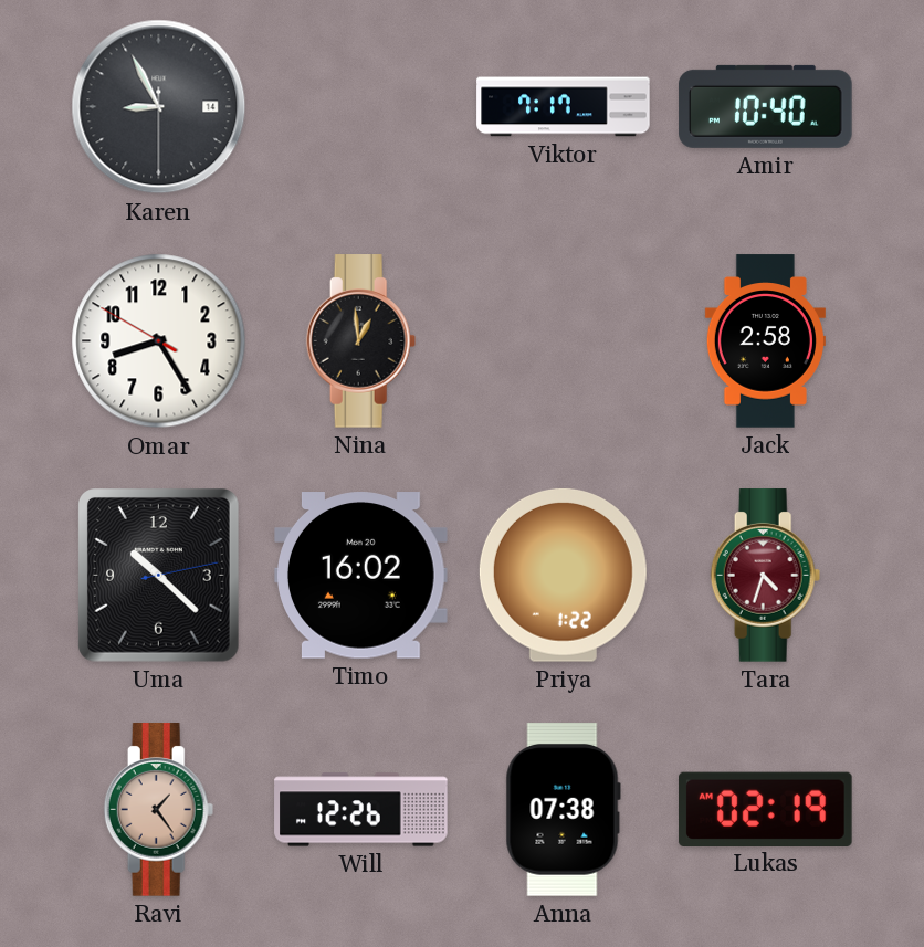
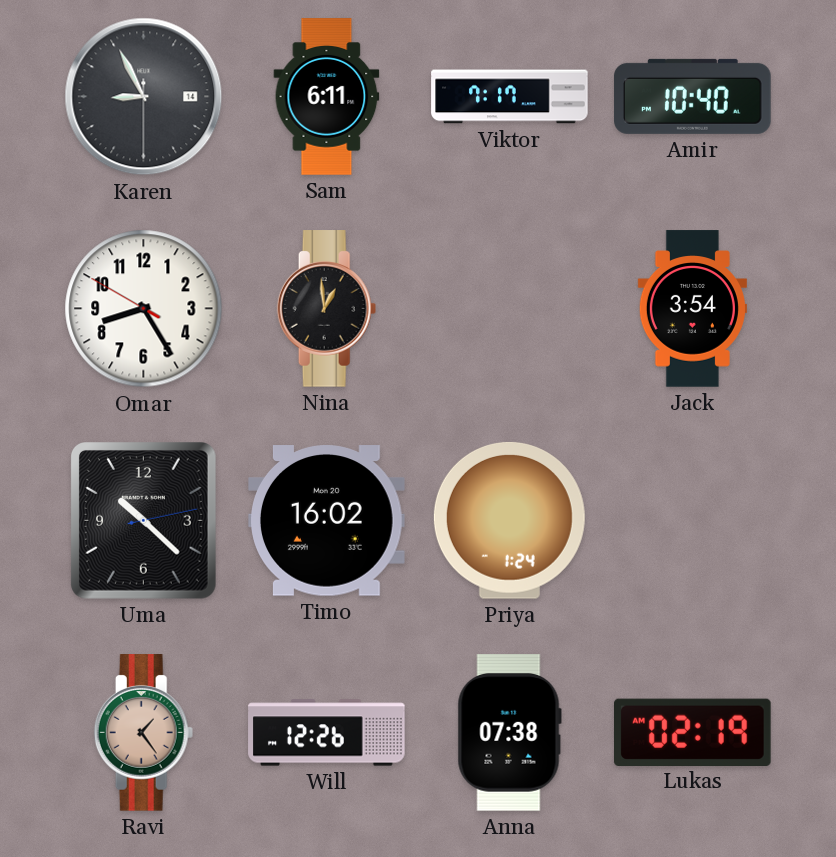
Sam: none -> 6:11 (327, 97)
Jack: 2:58 -> 3:54 (692, 309)
Priya: 1:22 -> 1:24 (509, 520)
Tara: 4:33 -> none (766, 576)
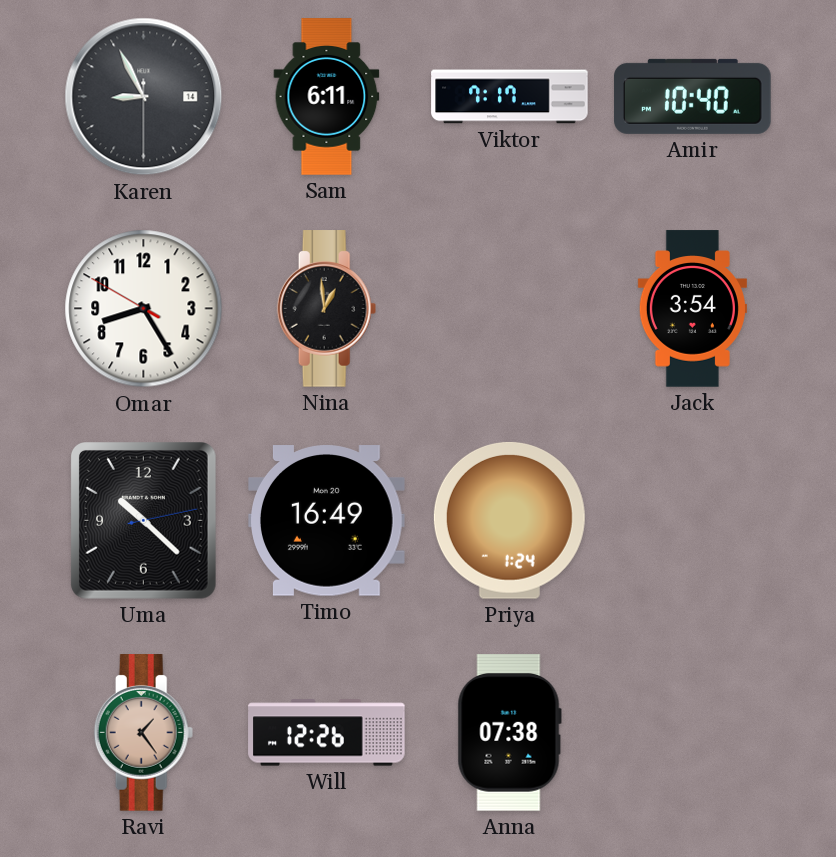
Timo: 16:02 -> 16:49 (327, 521)
Lukas: 02:19 -> none (693, 732)
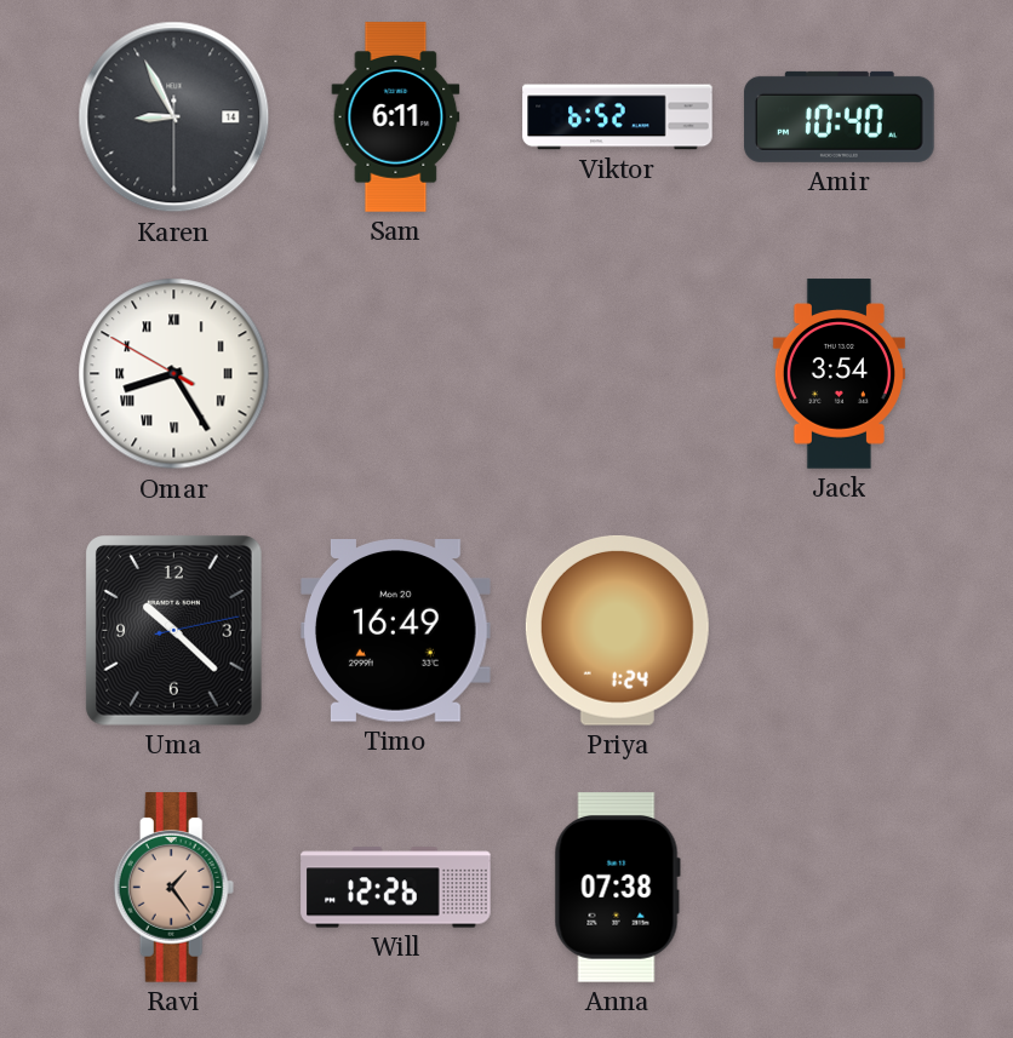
Viktor: 7:17 -> 6:52 (618, 117)
Omar numerals: Arabic -> Roman (174, 374)
Nina: 12:59 -> none (327, 309)
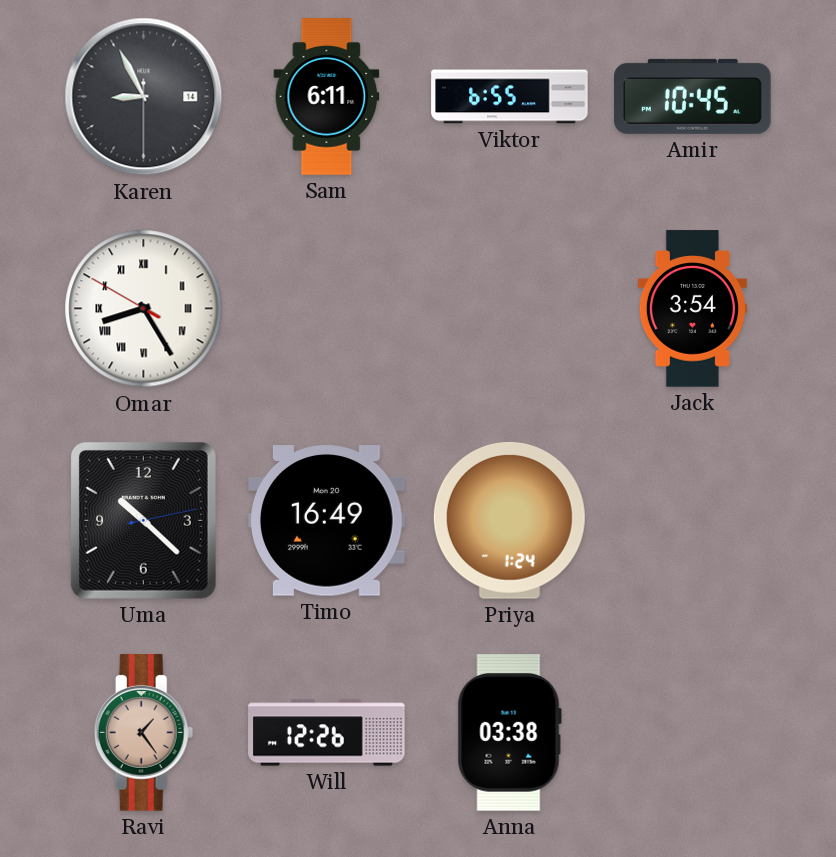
Viktor: 6:52 -> 6:55 (510, 97)
Amir: 10:40 -> 10:45 (693, 96)
Anna: 07:38 -> 03:38 (509, 733)
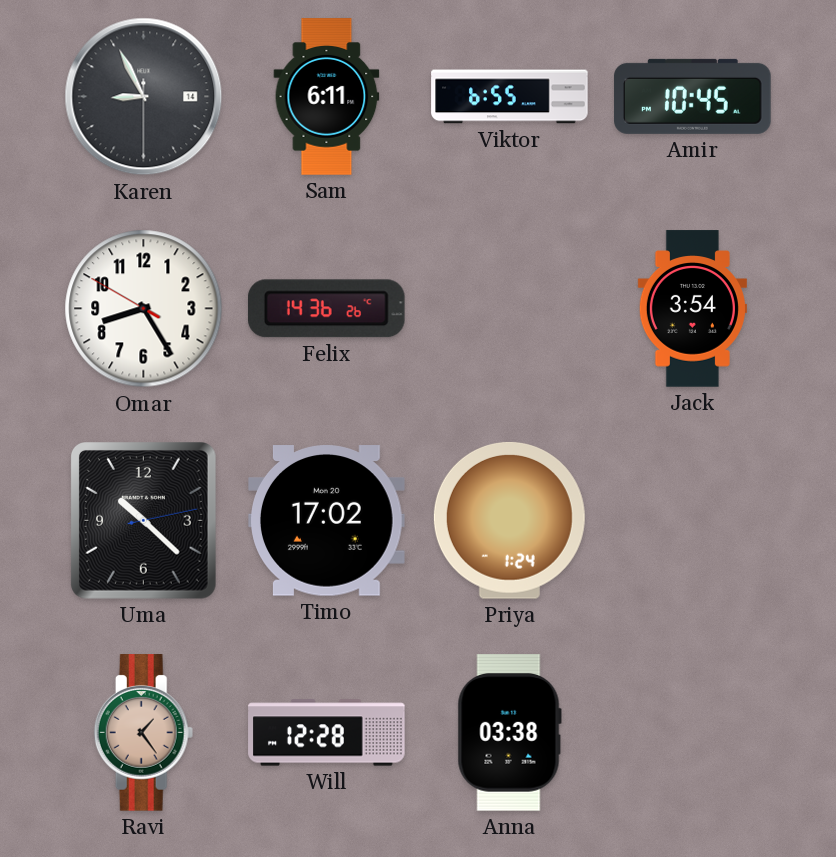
Omar numerals: Roman -> Arabic (144, 309)
Felix: none -> 14:36 (326, 309)
Timo: 16:49 -> 17:02 (327, 521)
Will: 12:26 -> 12:28 (327, 733)
